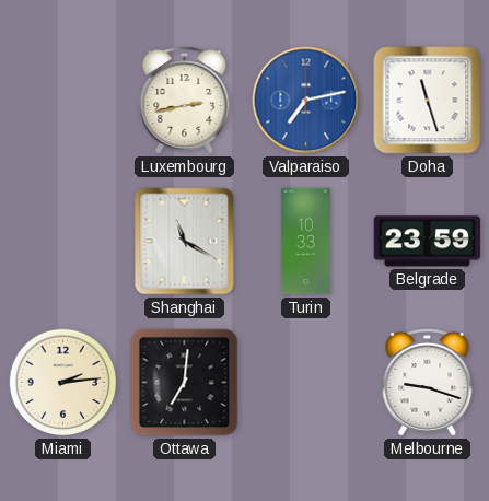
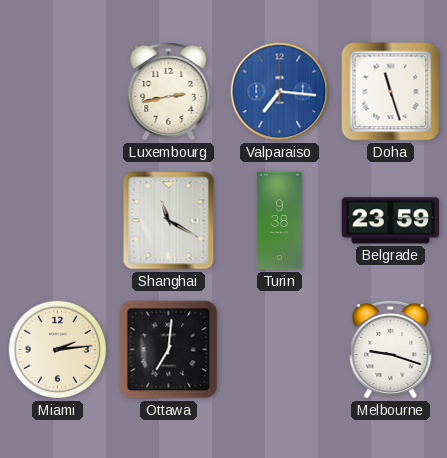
Valparaiso: 7:13 -> 7:16 (280, 92)
Turin: 10:33 -> 9:38 (279, 221)
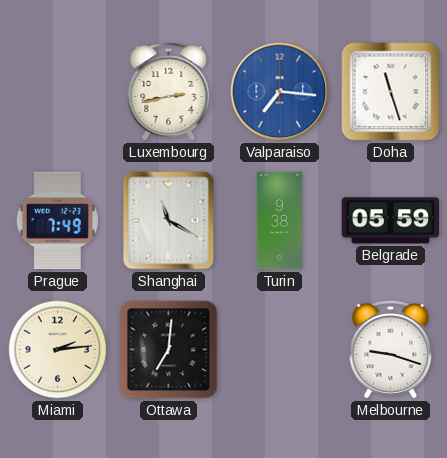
Prague: none -> 7:49 (57, 221)
Belgrade: 23:59 -> 05:59 (391, 221)
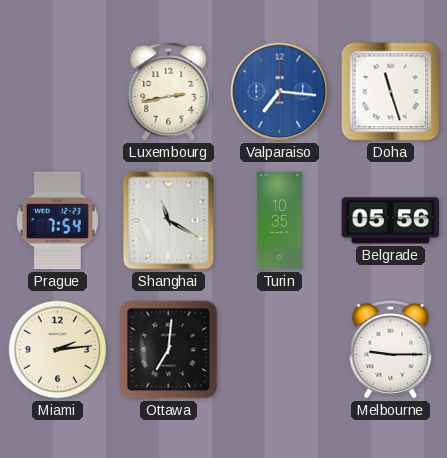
Prague: 7:49 -> 7:54 (57, 221)
Turin: 9:38 -> 10:35 (279, 221)
Belgrade: 05:59 -> 05:56 (391, 221)
Melbourne: 9:18 -> 9:15 (391, 350)
